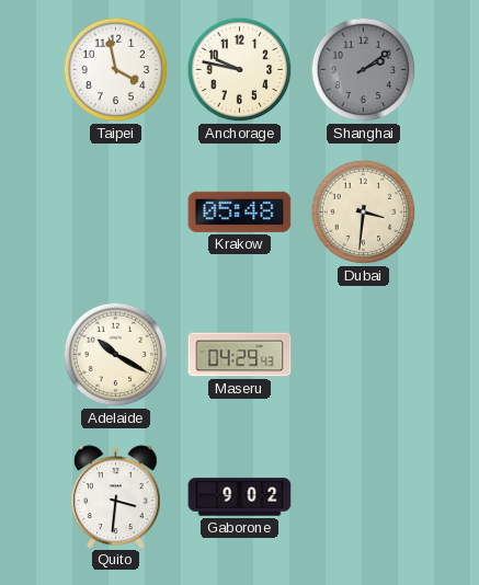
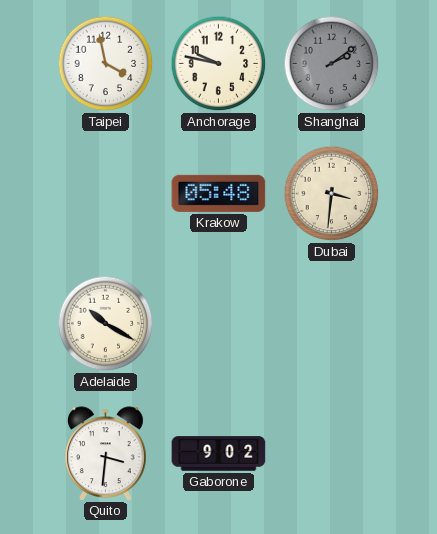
Maseru: 04:29 -> none (240, 355)
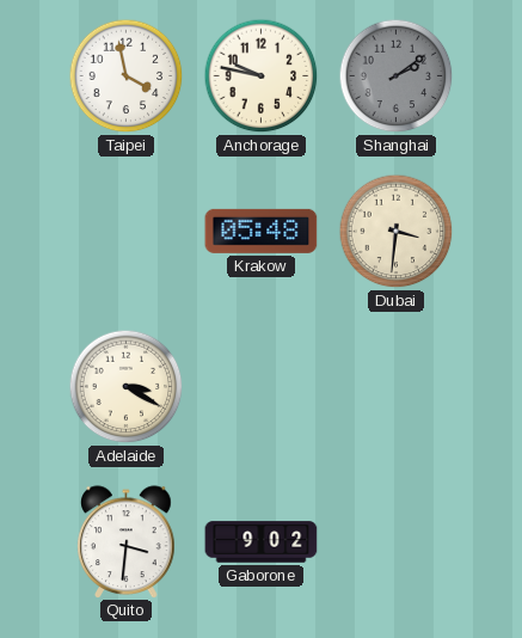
Adelaide: 10:20 -> 3:20 (127, 387)
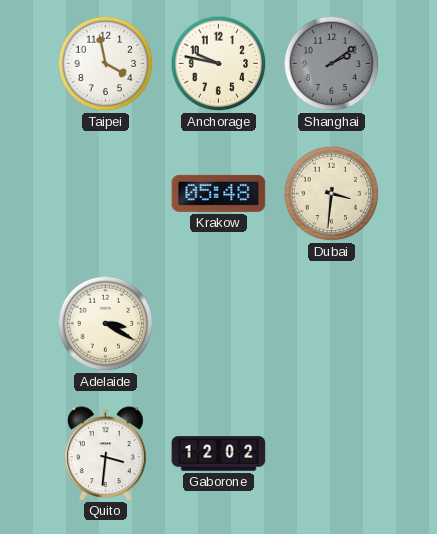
Gaborone: 9:02 -> 12:02 (219, 454)
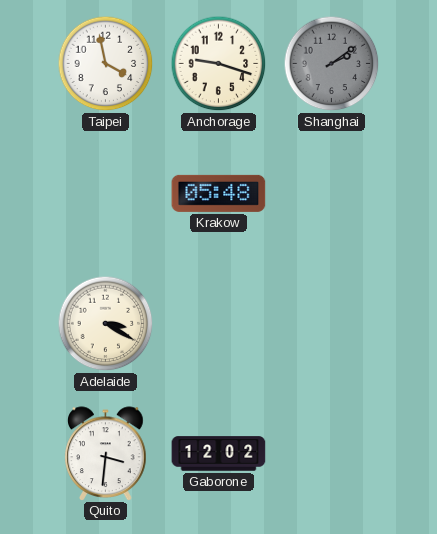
Anchorage: 9:47 -> 9:18 (219, 64)
Dubai: 3:31 -> none (332, 194)
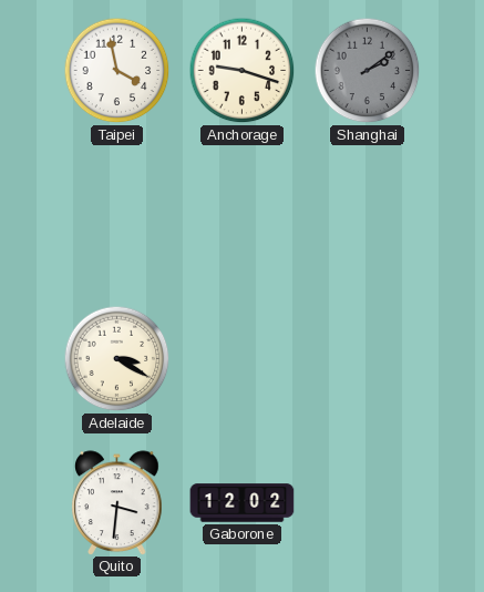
Krakow: 05:48 -> none (219, 193)
